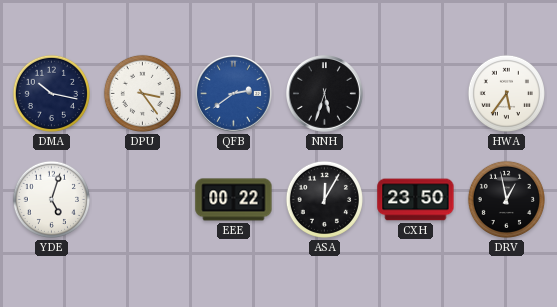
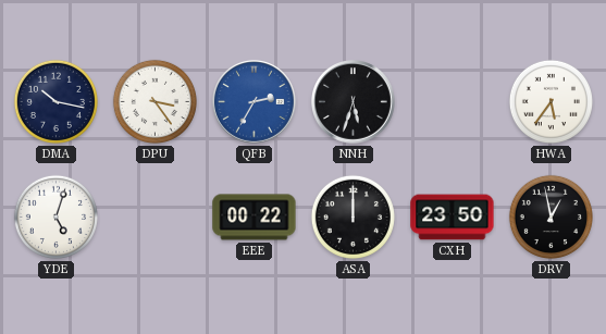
QFB: 2:39 -> 2:35 (255, 102)
ASA: 12:05 -> 12:00 (353, 217)
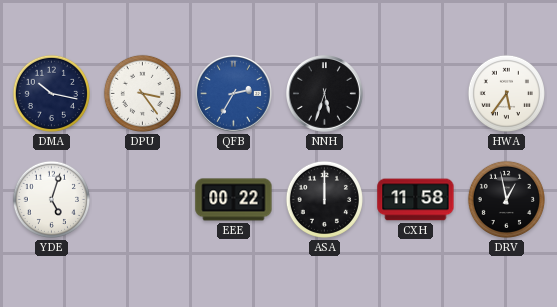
CXH: 23:50 -> 11:58 (416, 200)
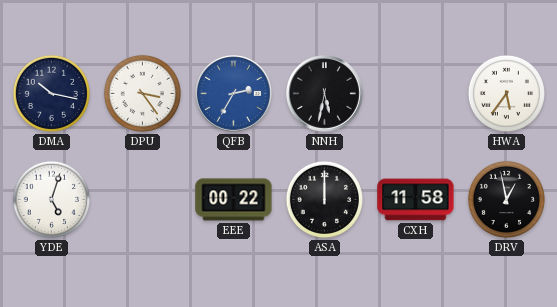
NNH: 5:33 -> 5:32 (325, 94)
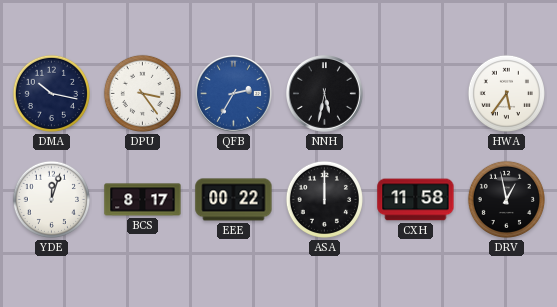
YDE: 5:03 -> 12:03 (51, 199)
BCS: none -> 8:17 (143, 200)
